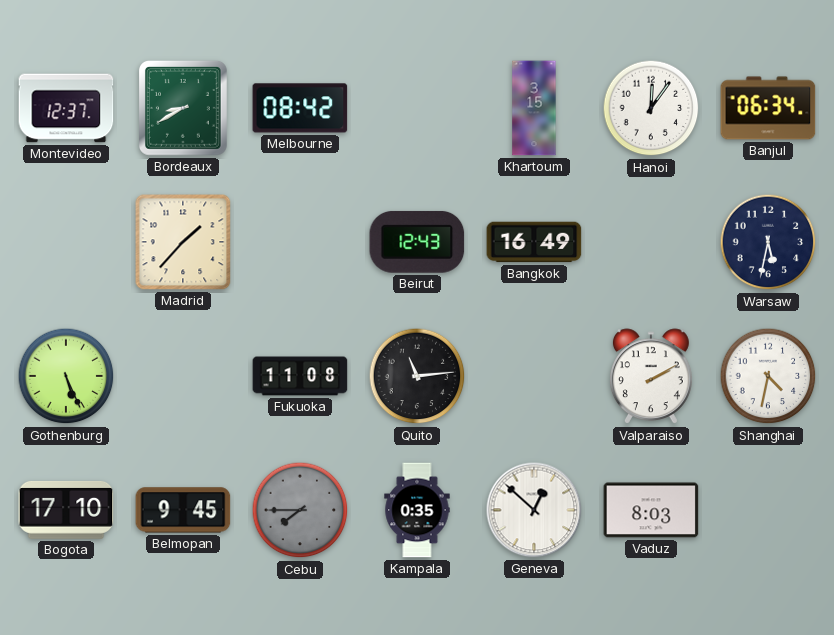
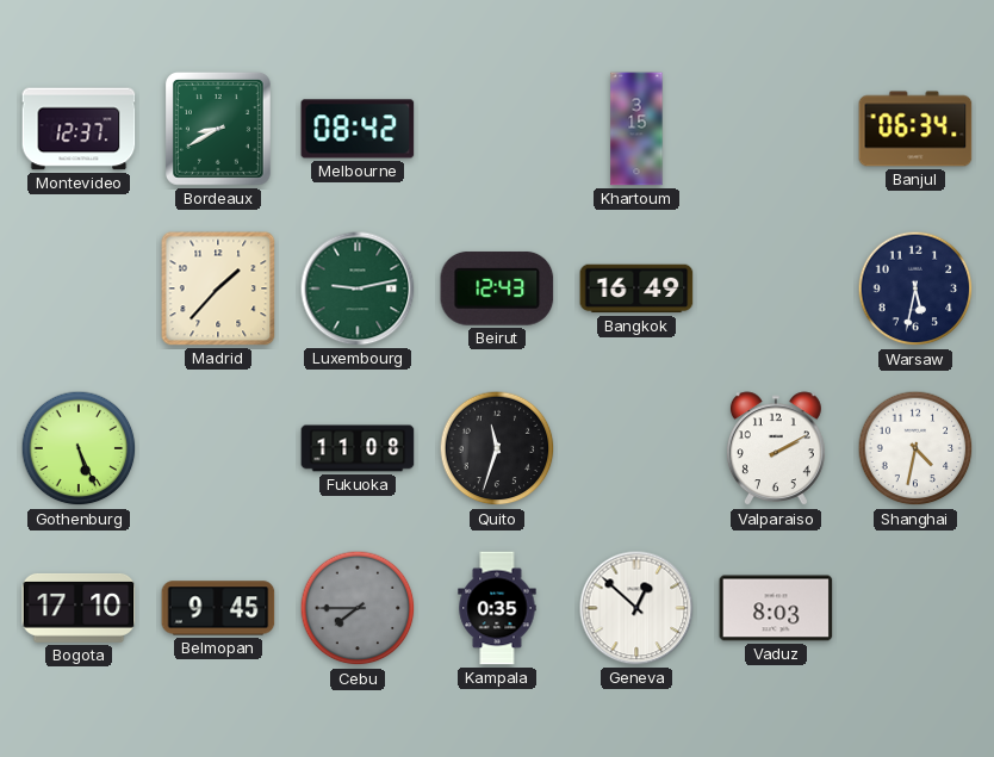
Hanoi: 12:06 -> none (651, 108)
Luxembourg: none -> 9:13 (358, 288)
Quito: 11:14 -> 11:33 (497, 448)
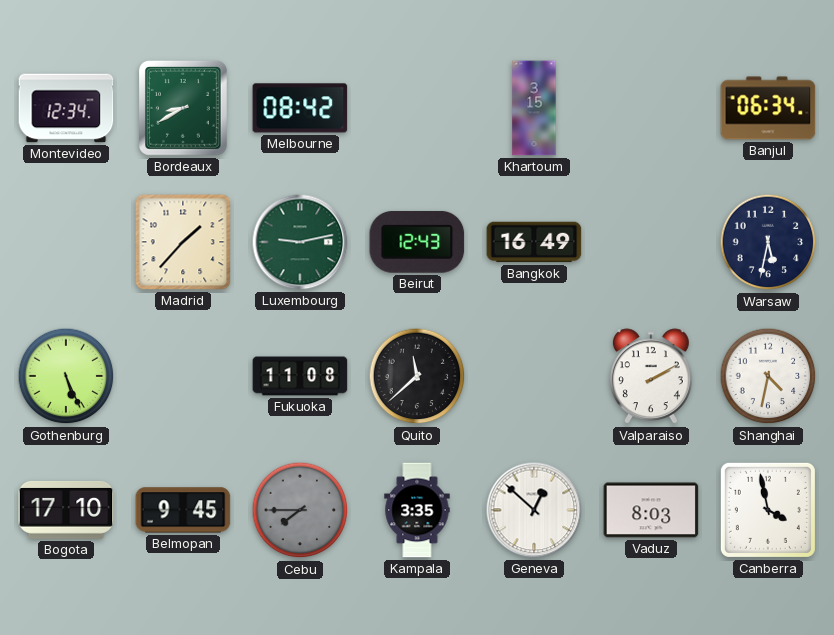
Montevideo: 12:37 -> 12:34 (66, 108)
Quito: 11:33 -> 11:38 (417, 376)
Kampala: 0:35 -> 3:35 (417, 510)
Canberra: none -> 3:58 (768, 510)
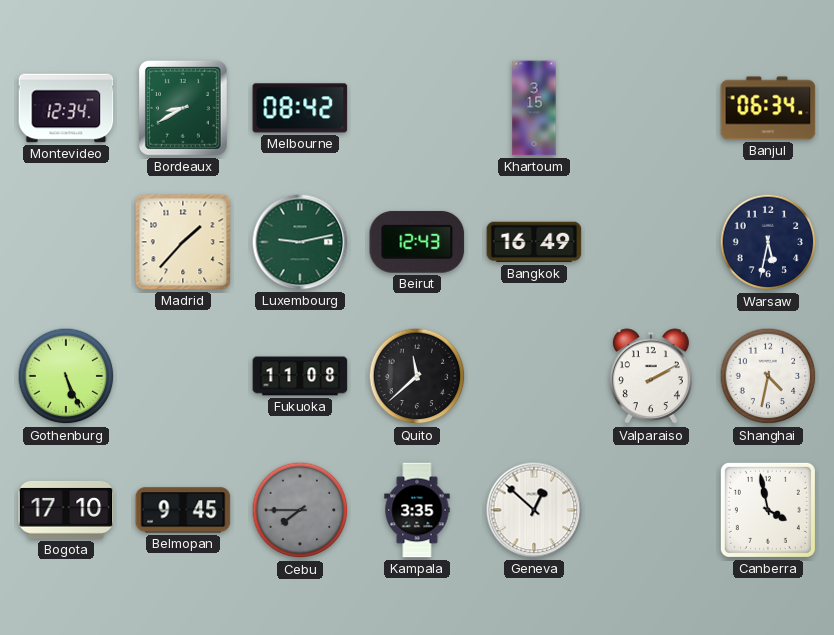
Vaduz: 8:03 -> none (651, 510)
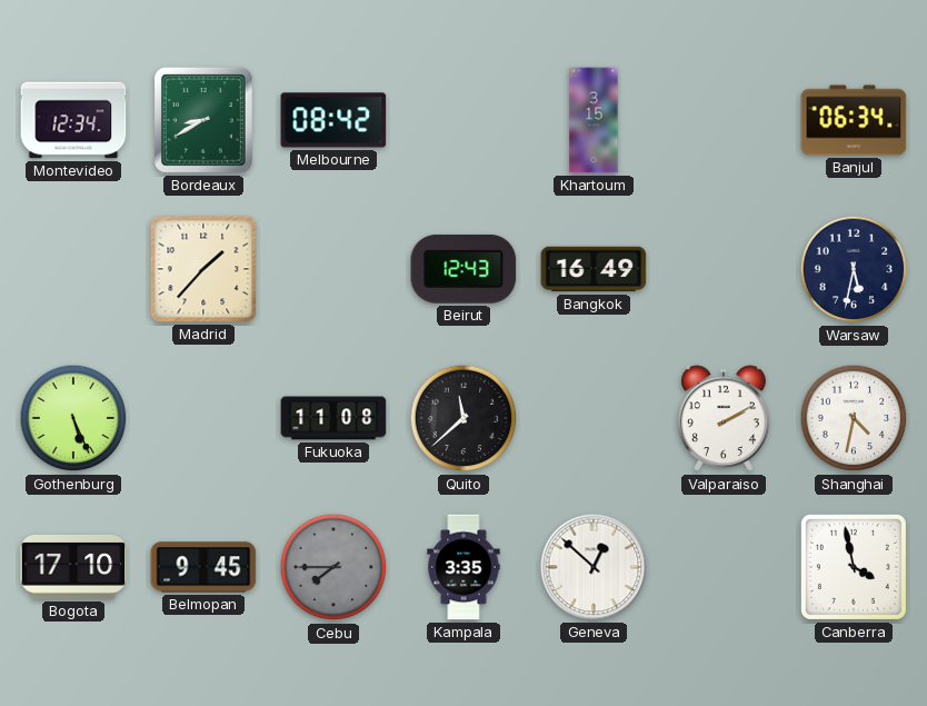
Luxembourg: 9:13 -> none (300, 242)
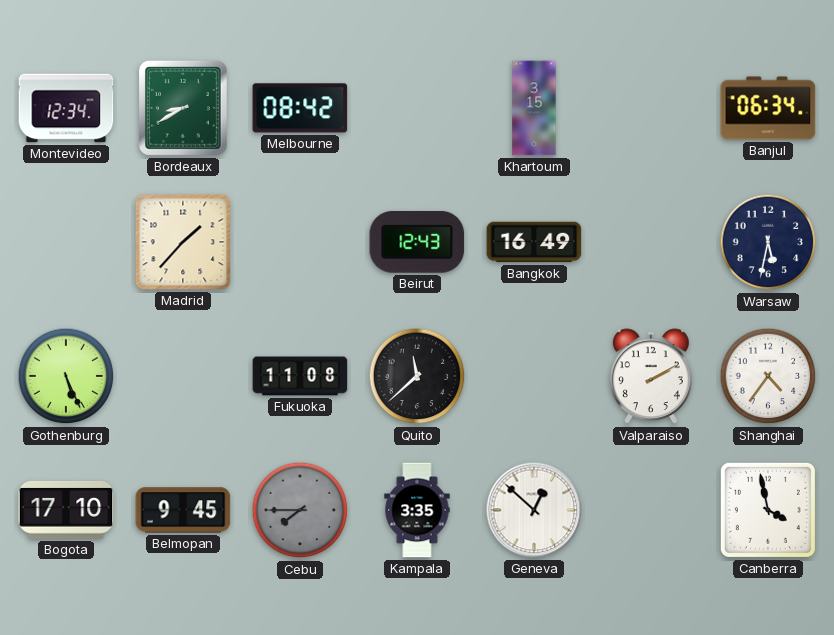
Shanghai: 4:32 -> 4:36 (768, 376)
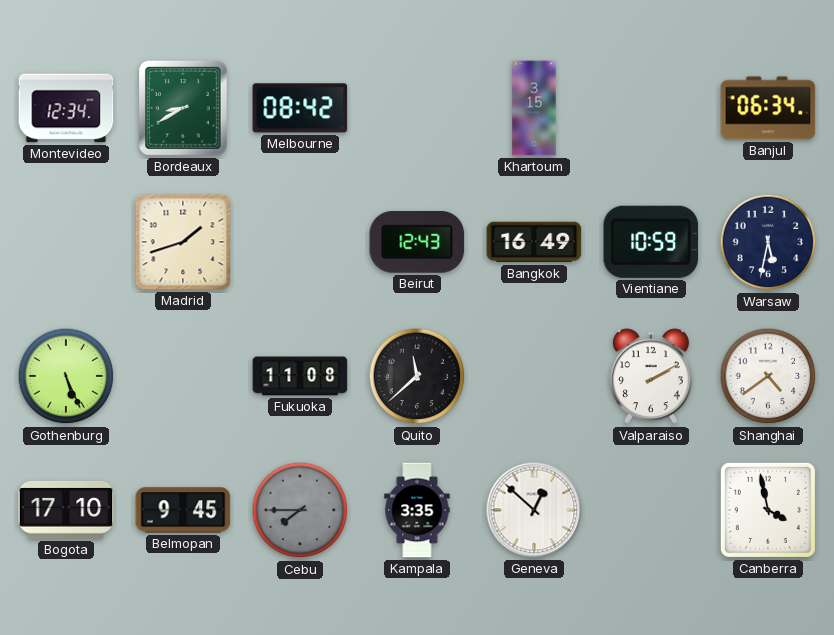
Madrid: 1:37 -> 1:42 (183, 242)
Vientiane: none -> 10:59 (651, 242)
Shanghai: 4:36 -> 4:39 (768, 376)
